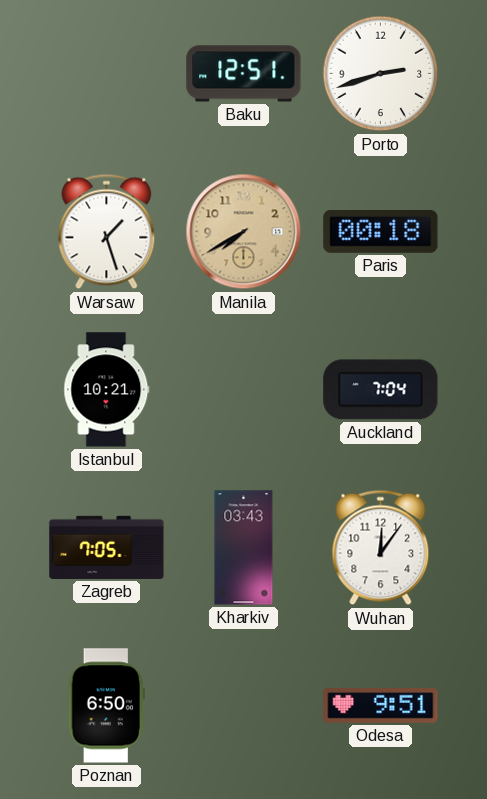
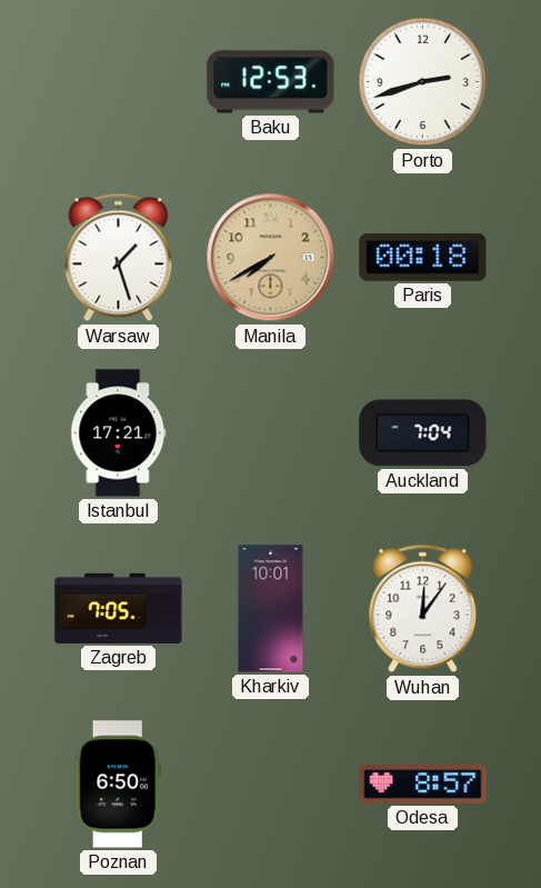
Baku: 12:51 -> 12:53 (271, 82)
Istanbul: 10:21 -> 17:21 (119, 433)
Kharkiv: 03:43 -> 10:01 (271, 609)
Odesa: 9:51 -> 8:57 (423, 785)
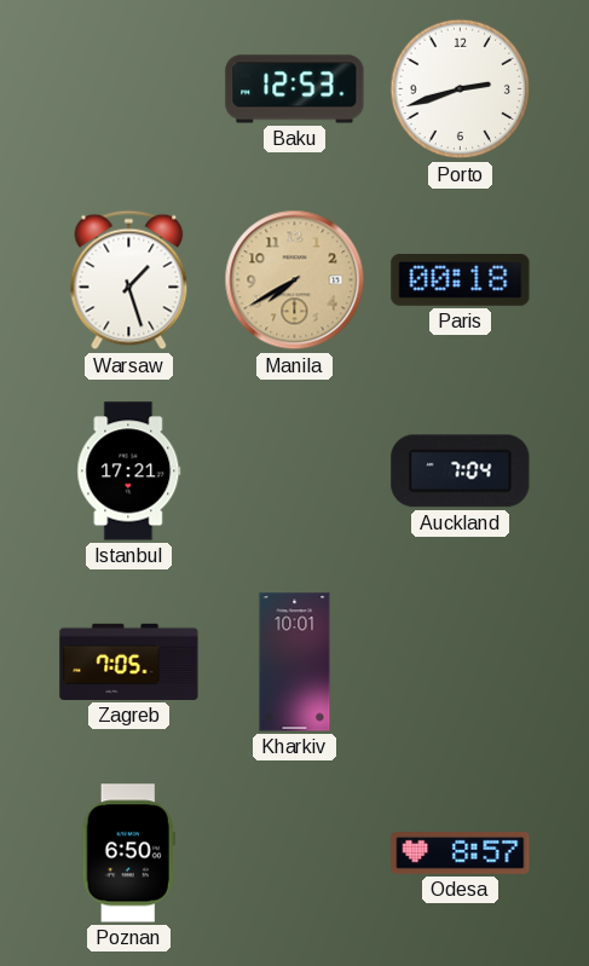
Wuhan: 12:06 -> none (423, 609)
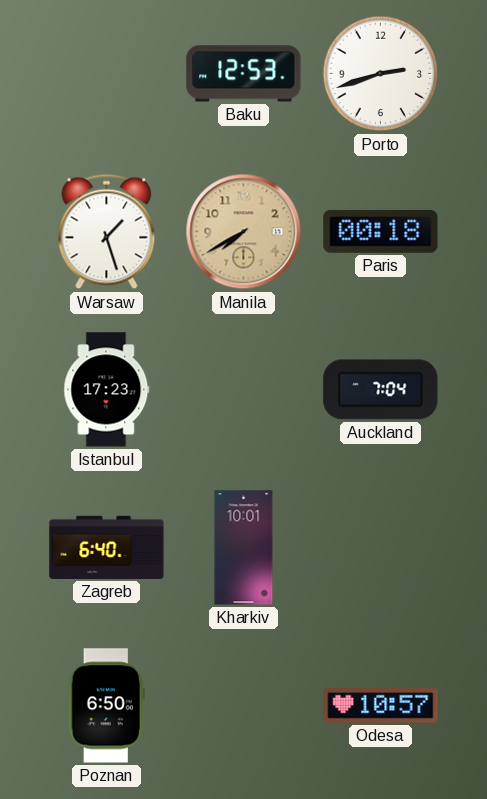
Istanbul: 17:21 -> 17:23 (107, 390)
Zagreb: 7:05 -> 6:40 (107, 547)
Odesa: 8:57 -> 10:57 (381, 706)
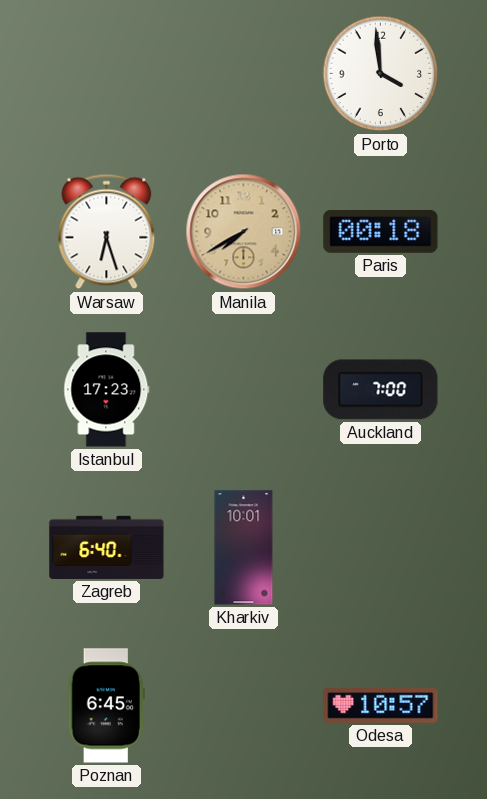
Baku: 12:53 -> none (244, 74)
Porto: 2:42 -> 3:59 (381, 74)
Warsaw: 1:27 -> 6:27 (107, 232)
Auckland: 7:04 -> 7:00 (381, 390)
Poznan: 6:50 -> 6:45 (106, 706)
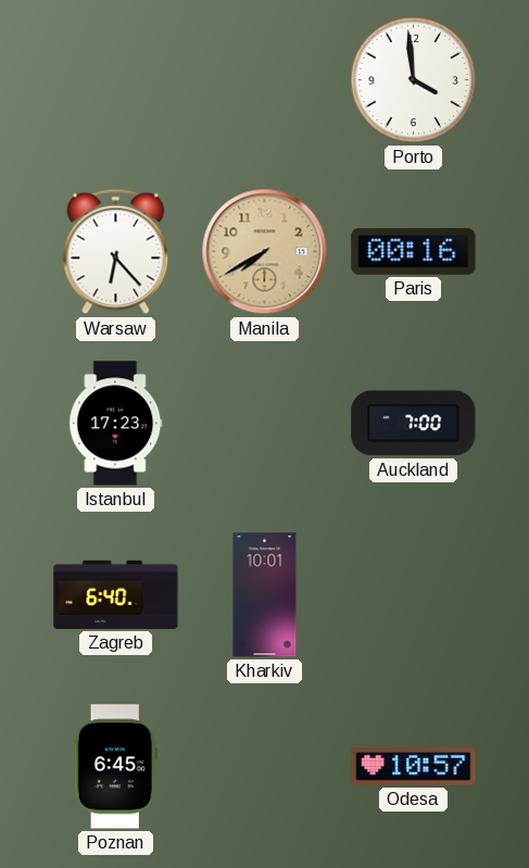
Warsaw: 6:27 -> 6:23 (116, 252)
Paris: 00:18 -> 00:16 (414, 251)
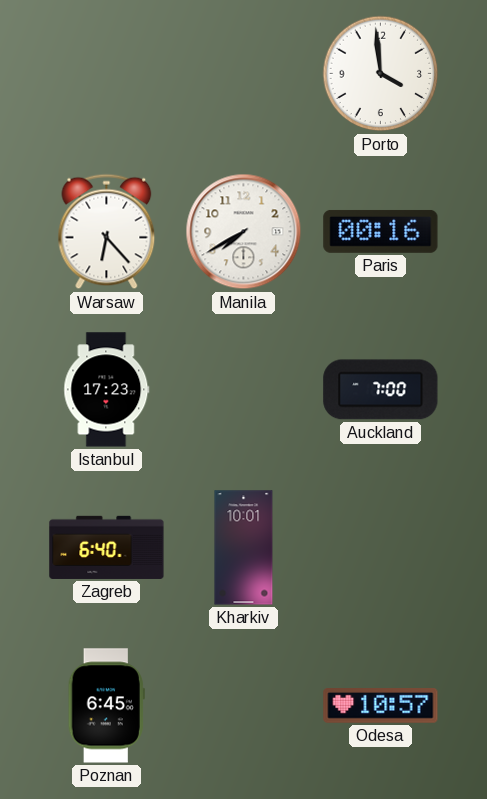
Manila dial: champagne -> white (244, 232)
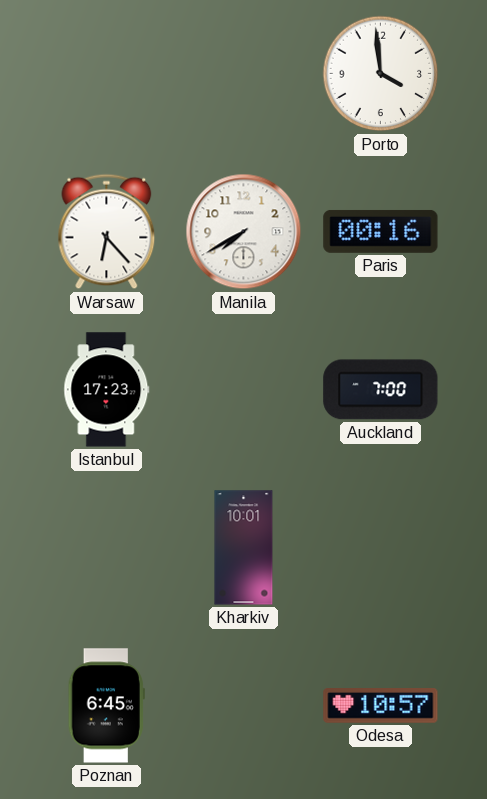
Zagreb: 6:40 -> none (107, 547)
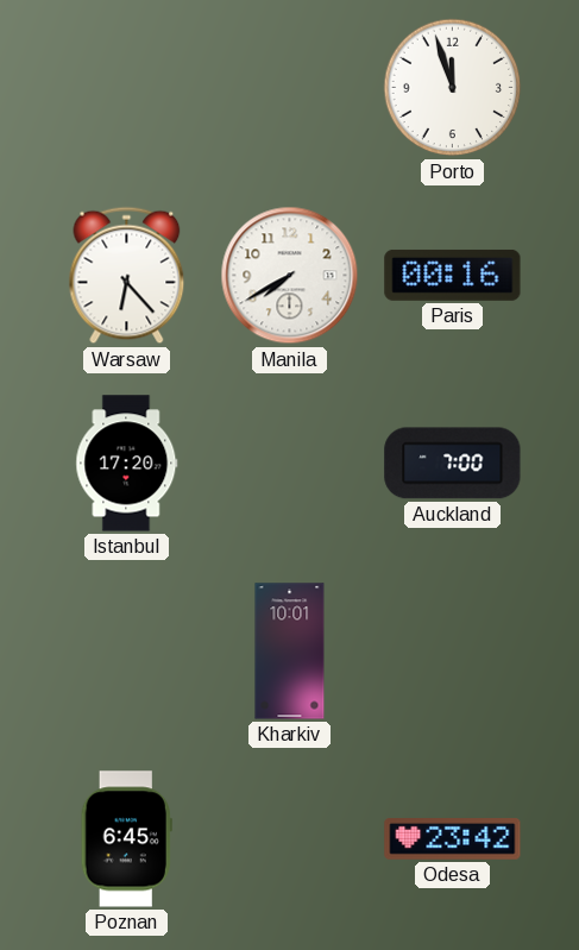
Porto: 3:59 -> 11:57 (453, 88)
Istanbul: 17:23 -> 17:20 (127, 464)
Odesa: 10:57 -> 23:42 (453, 839)
